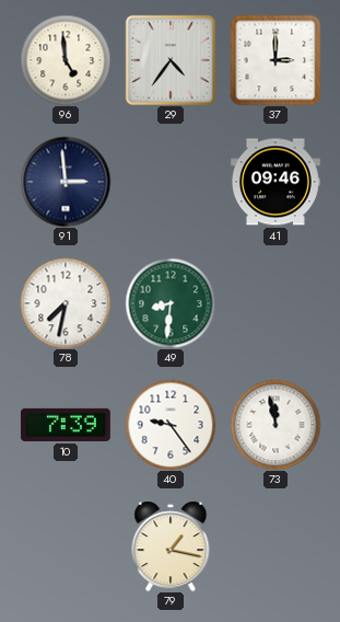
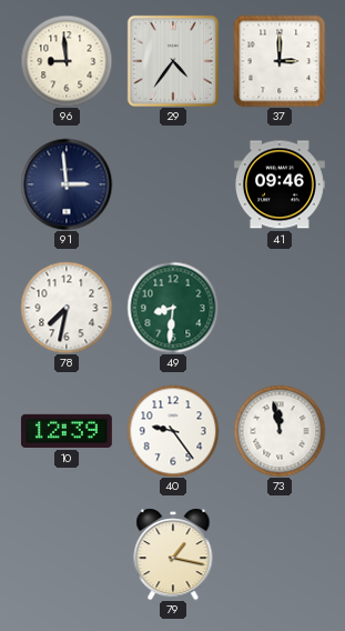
96: 4:59 -> 8:59 (67, 61)
10: 7:39 -> 12:39 (67, 431)
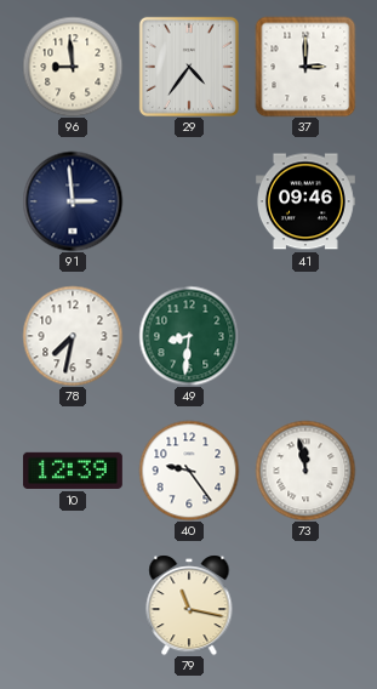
79: 1:17 -> 11:17 (189, 605)
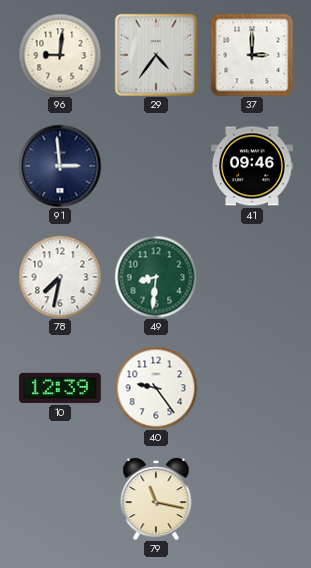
96: 8:59 -> 9:01 (60, 55)
73: 11:58 -> none (305, 471)
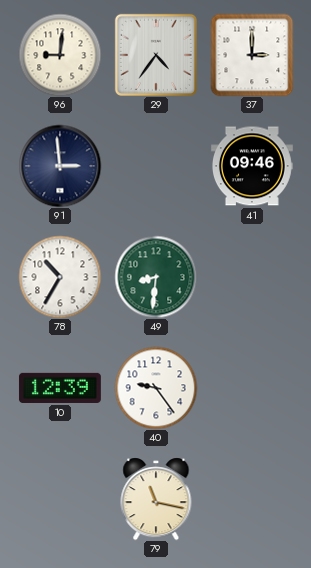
78: 7:32 -> 10:35 (60, 277)
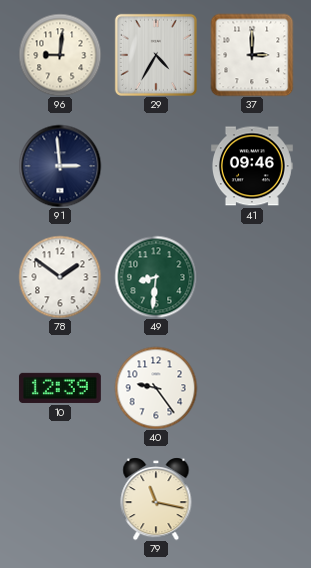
29: 4:36 -> 4:35 (156, 55)
78: 10:35 -> 1:51 (60, 277)
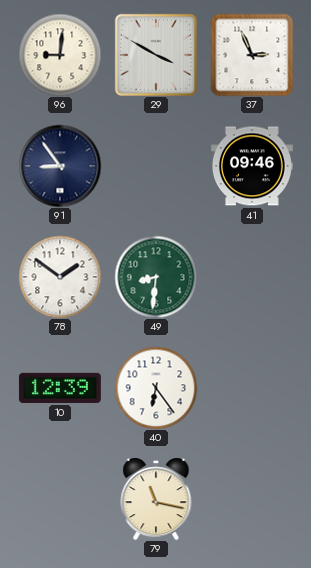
29: 4:35 -> 3:50 (156, 55)
37: 3:00 -> 2:56 (252, 55)
91: 2:59 -> 8:54 (60, 166)
40: 9:24 -> 6:24 (156, 388)
